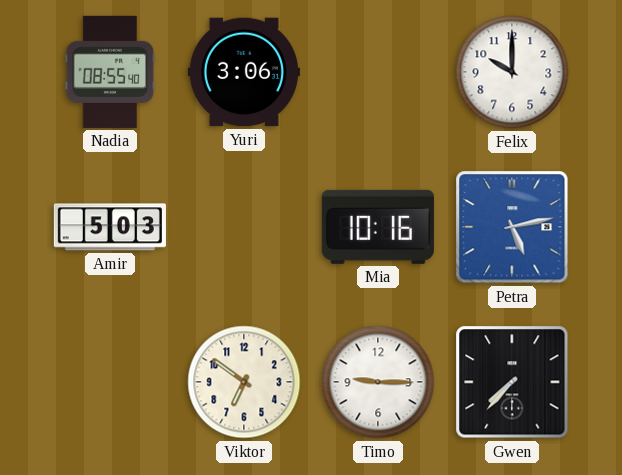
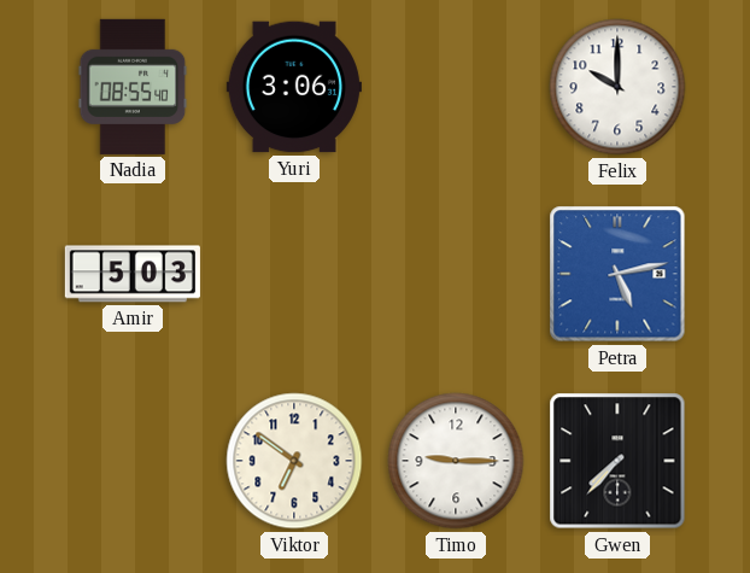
Mia: 10:16 -> none (378, 227)
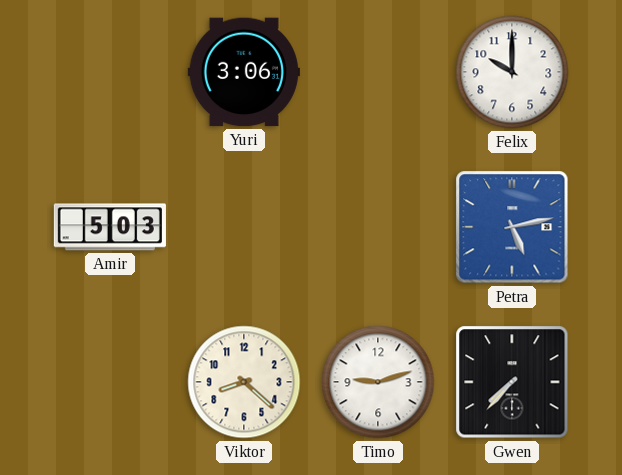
Nadia: 08:55 -> none (133, 87)
Viktor: 6:51 -> 8:22 (244, 382)
Timo: 9:15 -> 9:12 (378, 382)
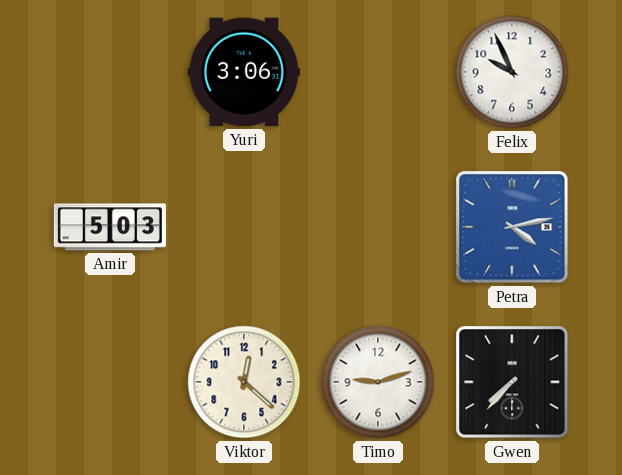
Felix: 10:00 -> 9:56 (512, 72)
Petra: 5:13 -> 4:13 (512, 227)
Viktor: 8:22 -> 12:22 (244, 382)
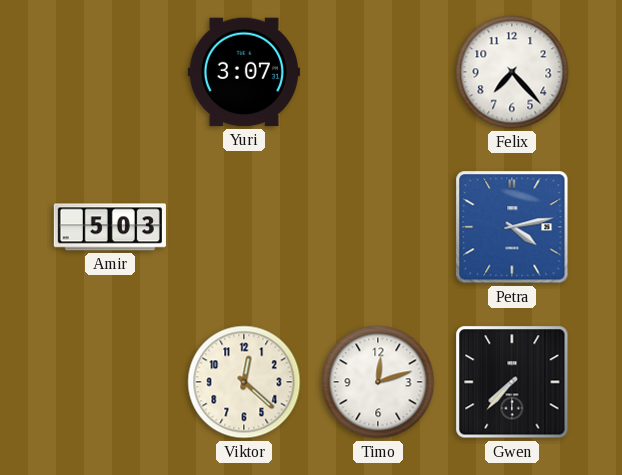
Yuri: 3:06 -> 3:07 (244, 72)
Felix: 9:56 -> 7:23 (512, 72)
Timo: 9:12 -> 12:12 (378, 382)
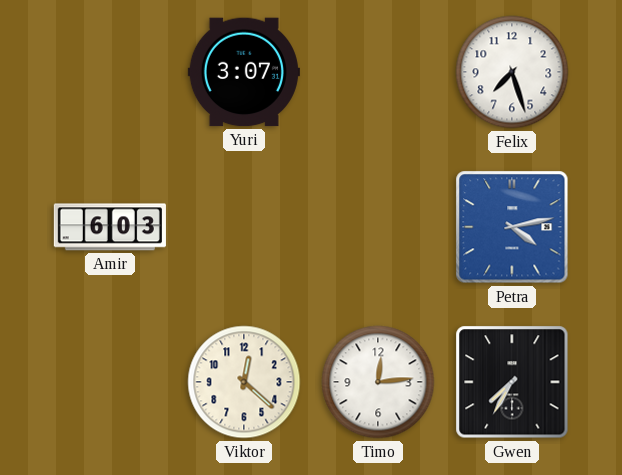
Felix: 7:23 -> 7:27 (512, 72)
Amir: 5:03 -> 6:03 (110, 227)
Timo: 12:12 -> 12:14 (378, 382)
Gwen: 7:37 -> 7:35 (512, 382)
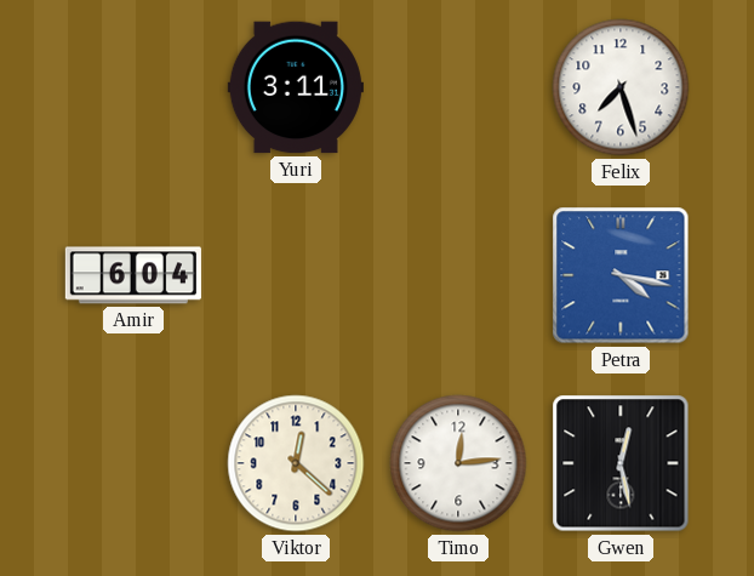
Yuri: 3:07 -> 3:11 (296, 87)
Amir: 6:03 -> 6:04 (133, 275)
Petra: 4:13 -> 4:17 (621, 275)
Gwen: 7:35 -> 12:28 (621, 463)
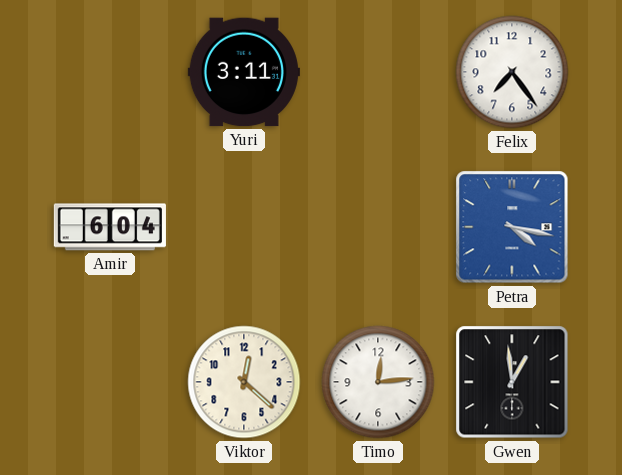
Felix: 7:27 -> 7:24 (512, 72)
Gwen: 12:28 -> 12:59 (512, 382)
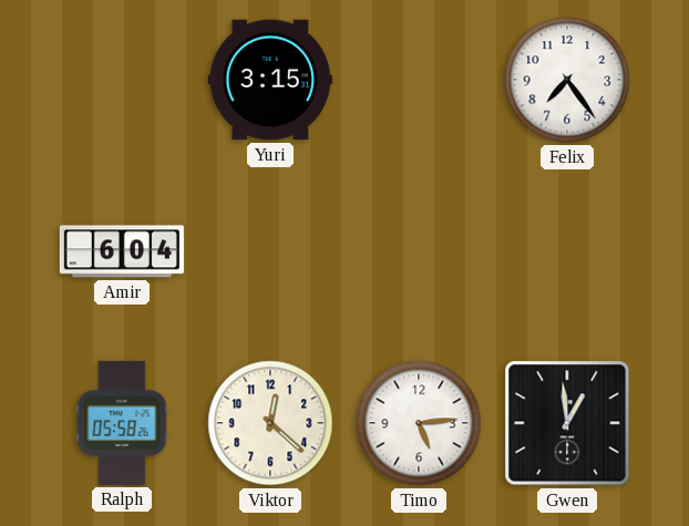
Yuri: 3:11 -> 3:15 (270, 80)
Petra: 4:17 -> none (512, 227)
Ralph: none -> 05:58 (122, 423)
Timo: 12:14 -> 5:14 (419, 423)
